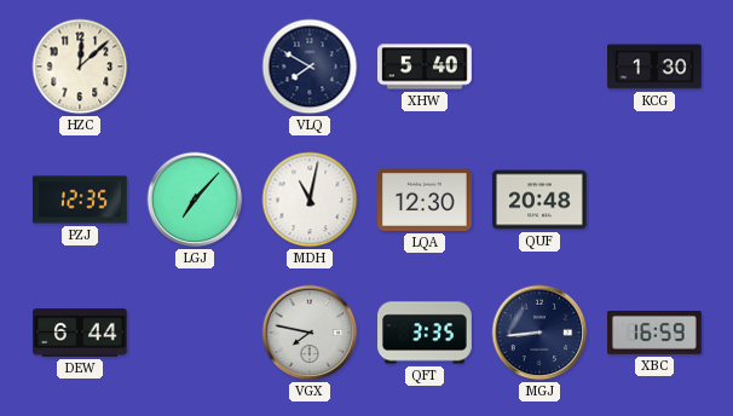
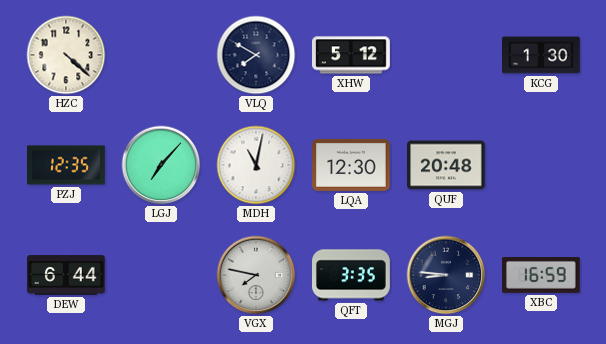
HZC: 12:08 -> 4:22 (66, 55)
XHW: 5:40 -> 5:12 (352, 55)
MGJ: 8:44 -> 8:46 (446, 275)
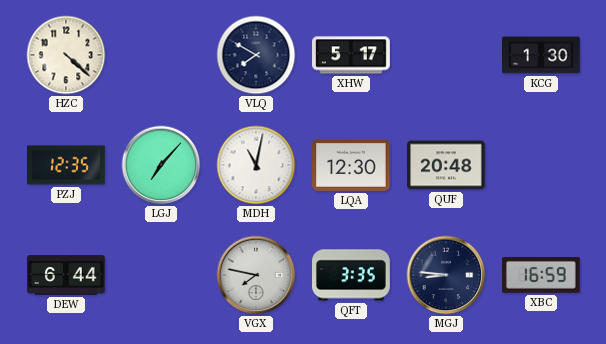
XHW: 5:12 -> 5:17 (352, 55)
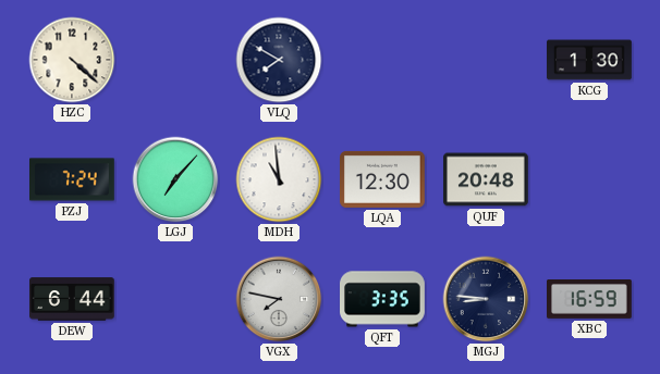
XHW: 5:17 -> none (352, 55)
PZJ: 12:35 -> 7:24 (73, 179)
MDH: 11:02 -> 10:59 (279, 179)
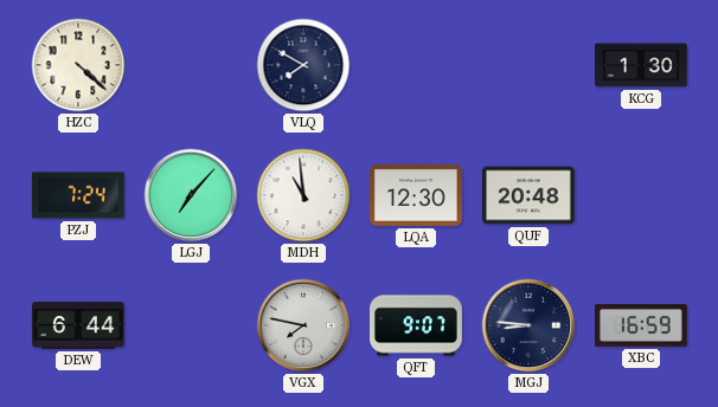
QFT: 3:35 -> 9:07 (417, 325)
